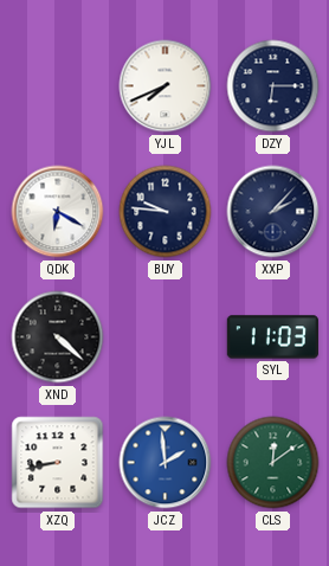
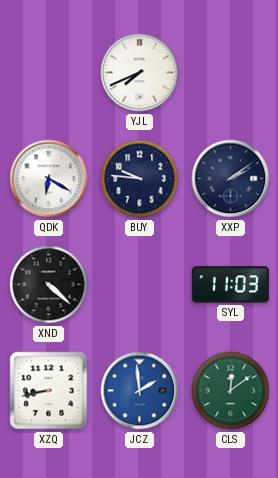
DZY: 6:15 -> none (273, 86)
XXP: 2:07 -> 2:09 (231, 179)
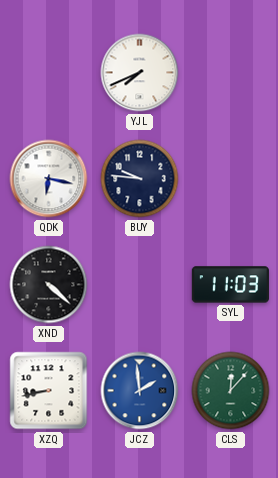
QDK: 6:20 -> 6:17 (49, 179)
XXP: 2:09 -> none (231, 179)
CLS: 12:09 -> 12:07 (231, 391)
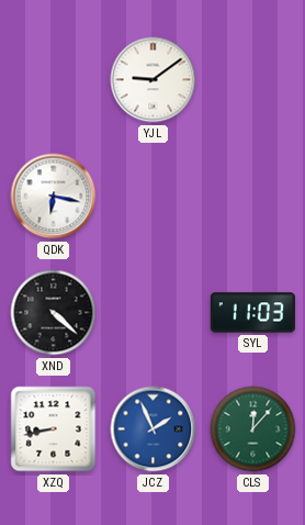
YJL: 7:41 -> 9:09 (154, 80)
BUY: 9:46 -> none (140, 179)
JCZ: 1:59 -> 1:56 (154, 429)
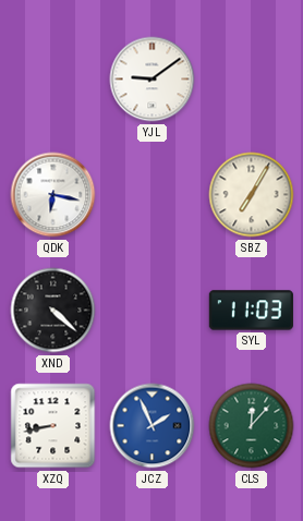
SBZ: none -> 7:05 (252, 195)
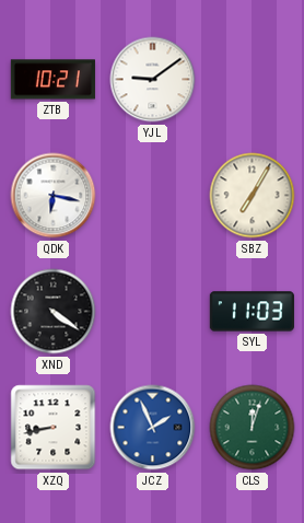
ZTB: none -> 10:21 (52, 80)
XND: 4:22 -> 4:21 (54, 312)
CLS: 12:07 -> 12:03 (253, 428)
